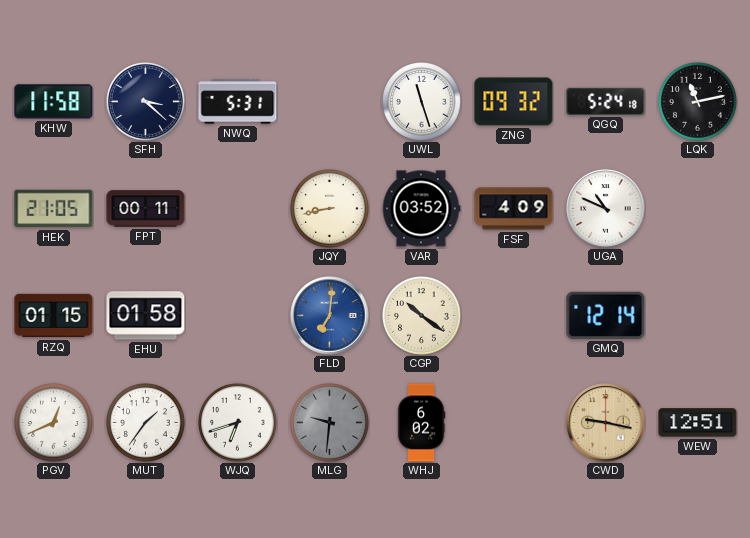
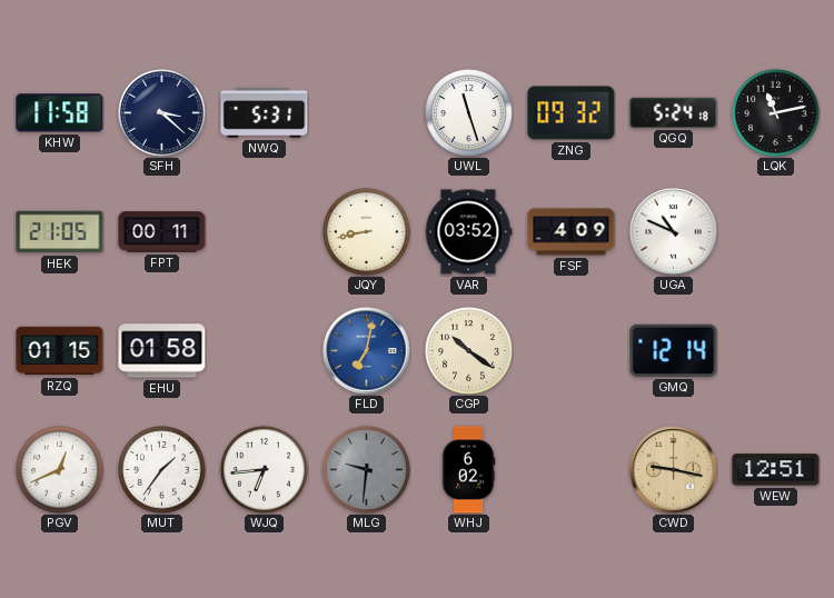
FLD: 7:01 -> 7:02 (367, 351)
WJQ: 6:42 -> 6:44 (265, 470)
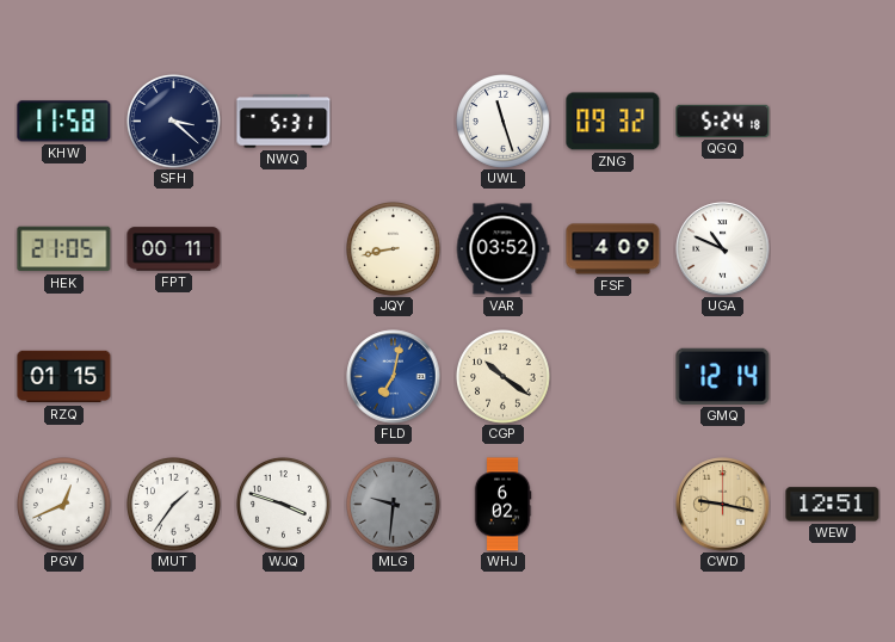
LQK: 11:13 -> none (776, 113)
EHU: 01:58 -> none (162, 351)
WJQ: 6:44 -> 3:48 (284, 505)
